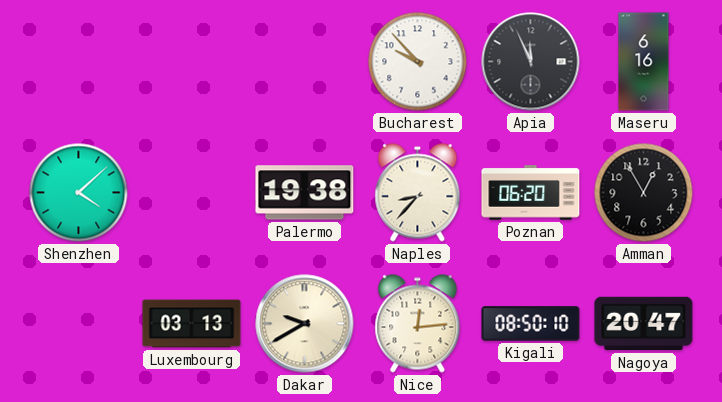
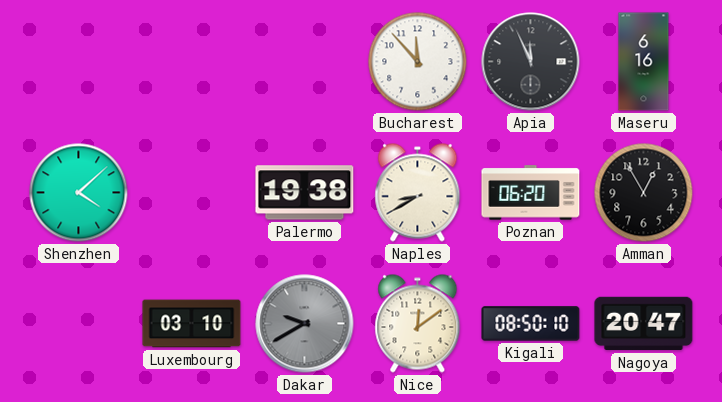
Bucharest: 9:53 -> 11:53 (418, 62)
Naples: 8:37 -> 8:40 (418, 193)
Luxembourg: 03:13 -> 03:10 (192, 324)
Dakar dial: cream -> grey (305, 324)
Nice: 12:14 -> 12:09 (418, 324)
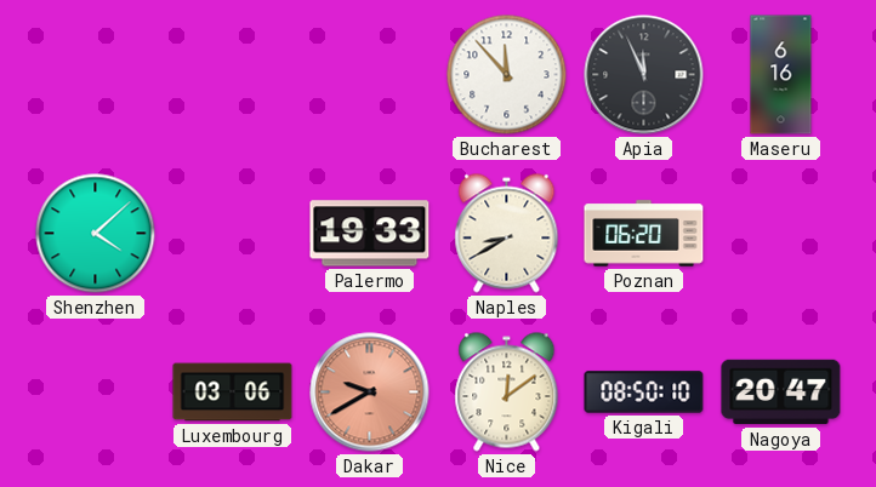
Palermo: 19:38 -> 19:33 (370, 234)
Amman: 12:55 -> none (644, 193)
Luxembourg: 03:10 -> 03:06 (233, 393)
Dakar dial: grey -> salmon (370, 393)
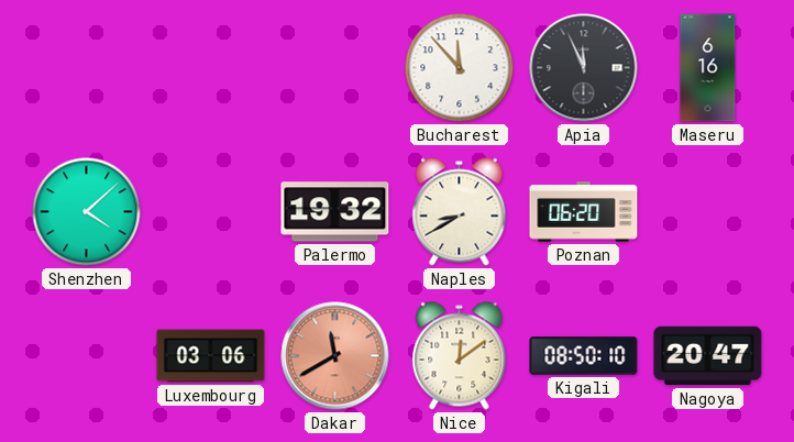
Palermo: 19:33 -> 19:32 (335, 212)
Dakar: 9:40 -> 11:40 (335, 356)
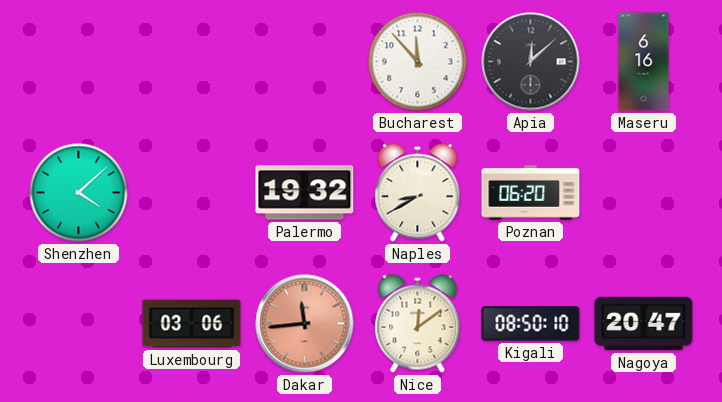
Apia: 11:56 -> 12:08 (531, 62)
Dakar: 11:40 -> 11:44 (305, 324)
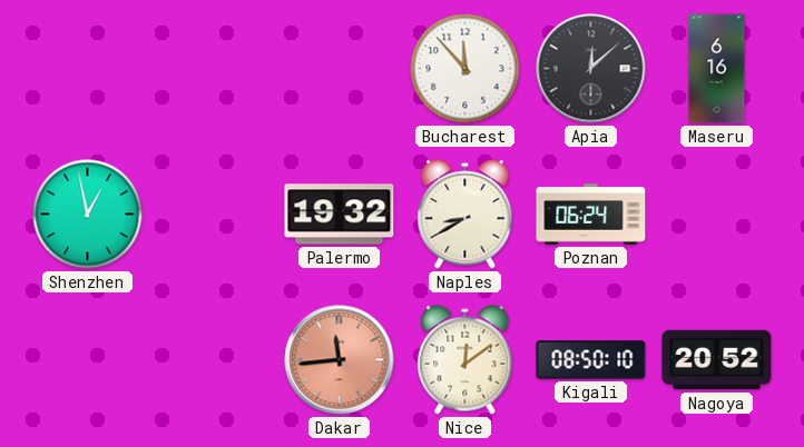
Shenzhen: 4:08 -> 12:58 (88, 215)
Poznan: 06:20 -> 06:24 (591, 215)
Luxembourg: 03:06 -> none (192, 324)
Nagoya: 20:47 -> 20:52 (717, 360)
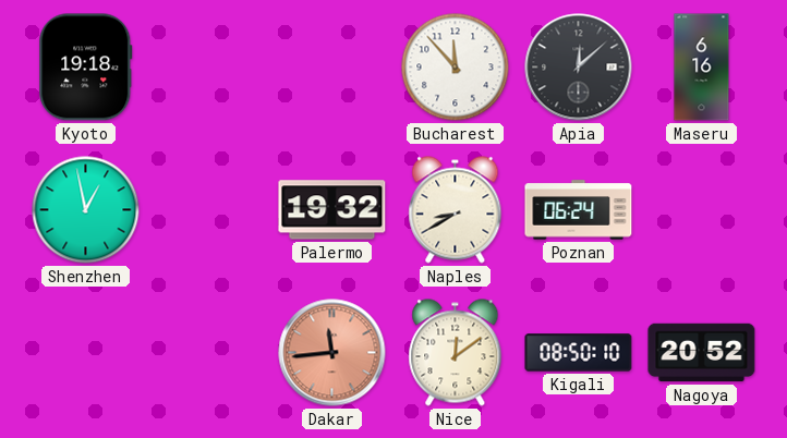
Kyoto: none -> 19:18 (86, 68)
